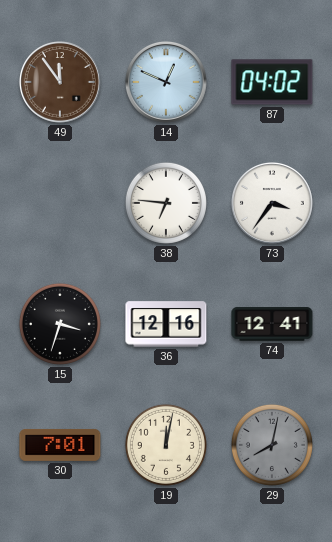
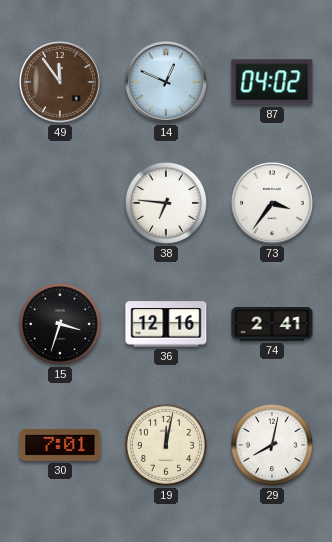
74: 12:41 -> 2:41 (272, 324)
29 dial: grey -> white (272, 445)
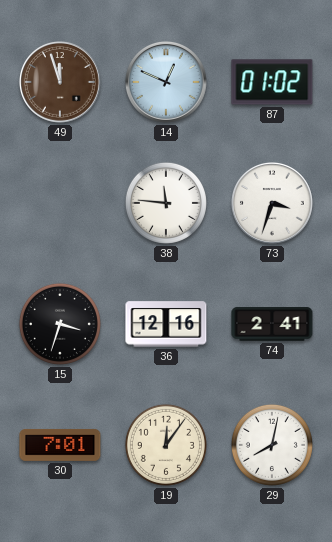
49: 11:54 -> 11:57 (60, 82)
87: 04:02 -> 01:02 (272, 82)
38: 6:46 -> 11:46 (166, 203)
73: 3:36 -> 3:33 (272, 203)
19: 12:02 -> 12:06 (166, 445)
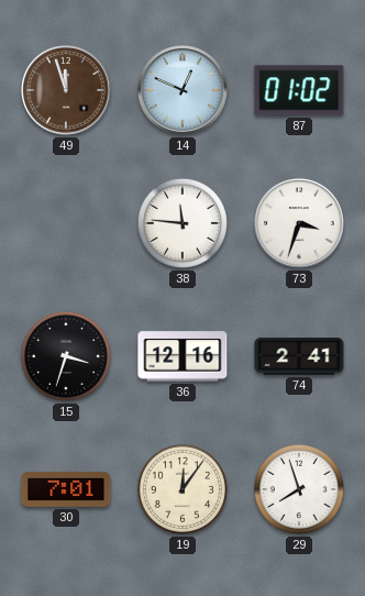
29: 8:02 -> 7:57 (299, 489)
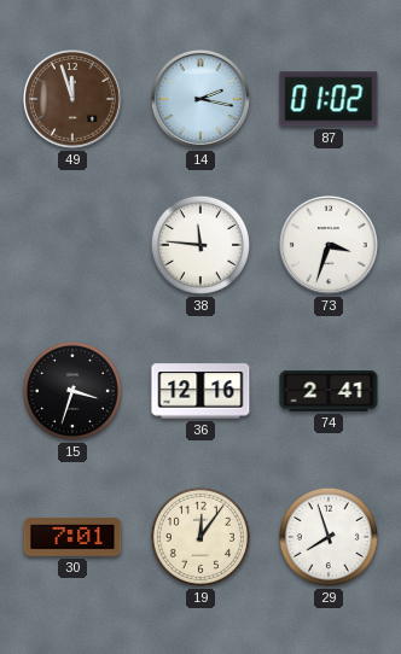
14: 12:49 -> 2:17 (200, 99)
